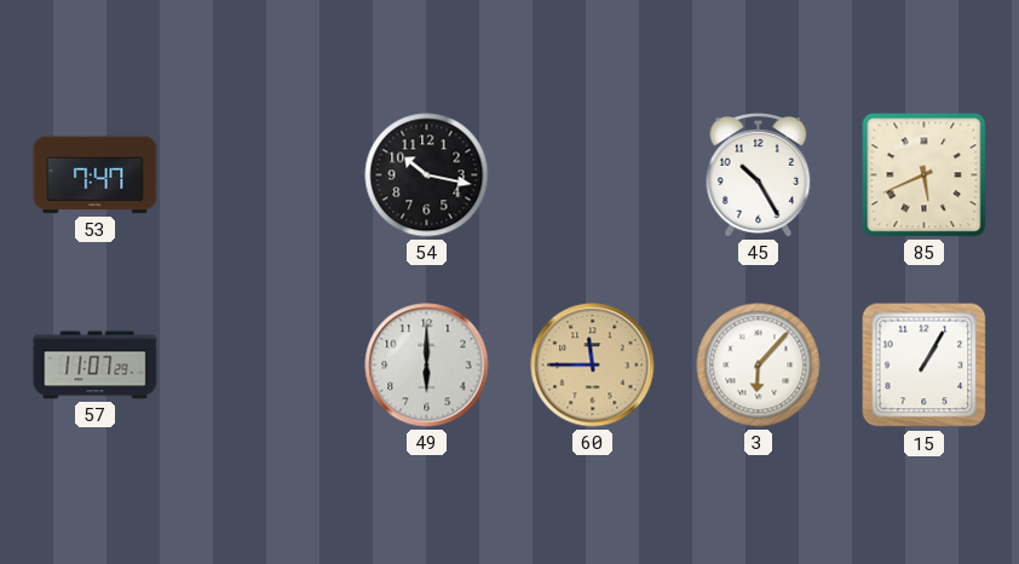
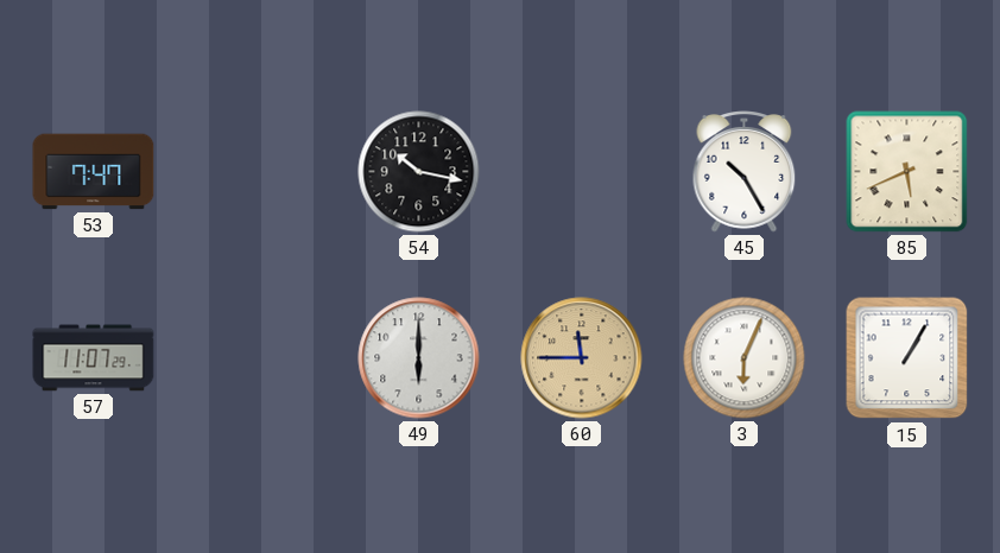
3: 6:07 -> 6:04 (745, 358)
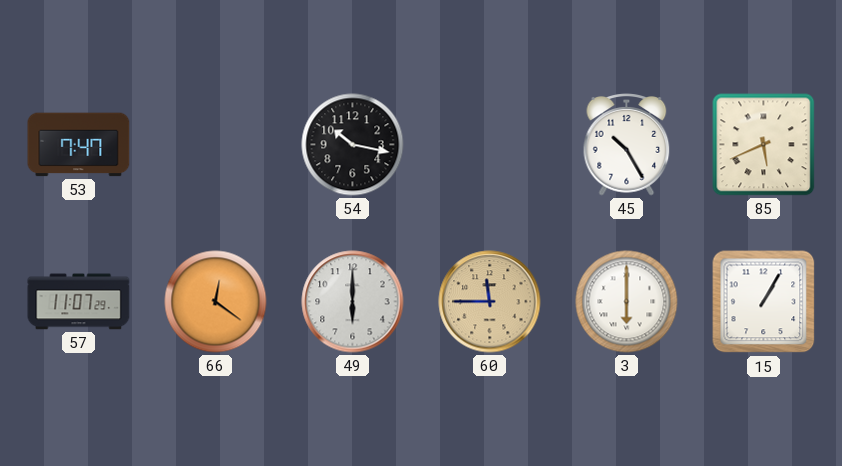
66: none -> 12:21 (216, 302)
3: 6:04 -> 6:00 (627, 302)
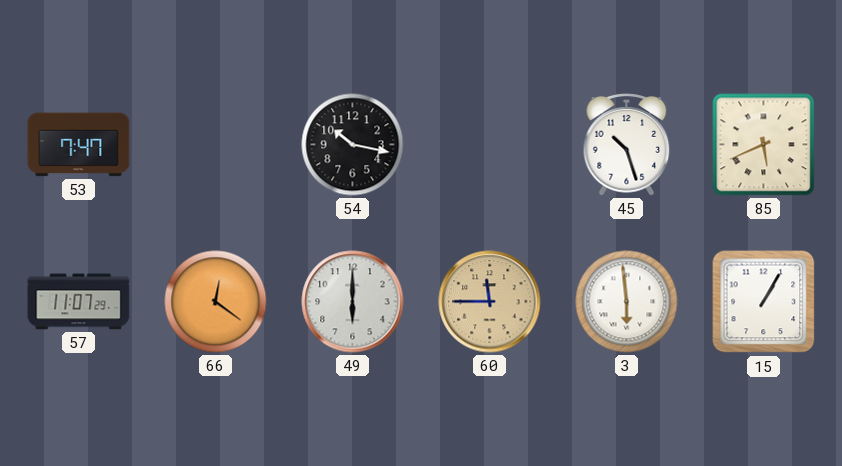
45: 10:25 -> 10:27 (627, 145)
3: 6:00 -> 5:59 (627, 302)
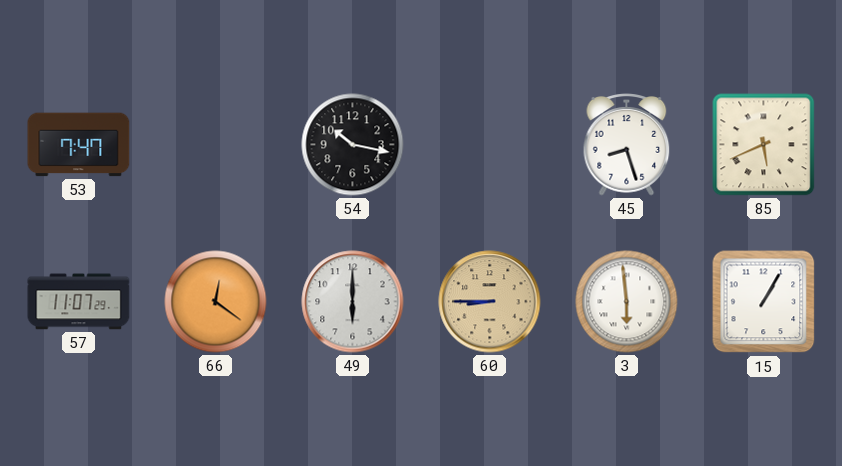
45: 10:27 -> 8:27 (627, 145)
60: 11:45 -> 8:45 (490, 302)
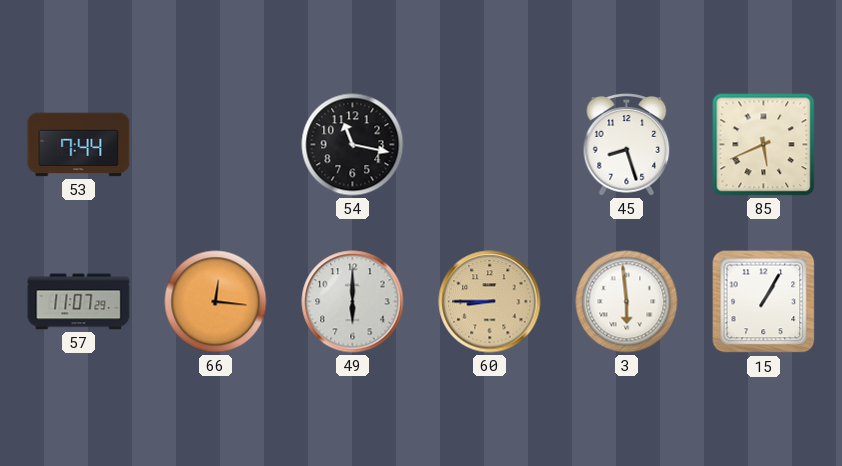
53: 7:47 -> 7:44 (79, 145)
54: 10:17 -> 11:17 (353, 145)
66: 12:21 -> 12:16 (216, 302)
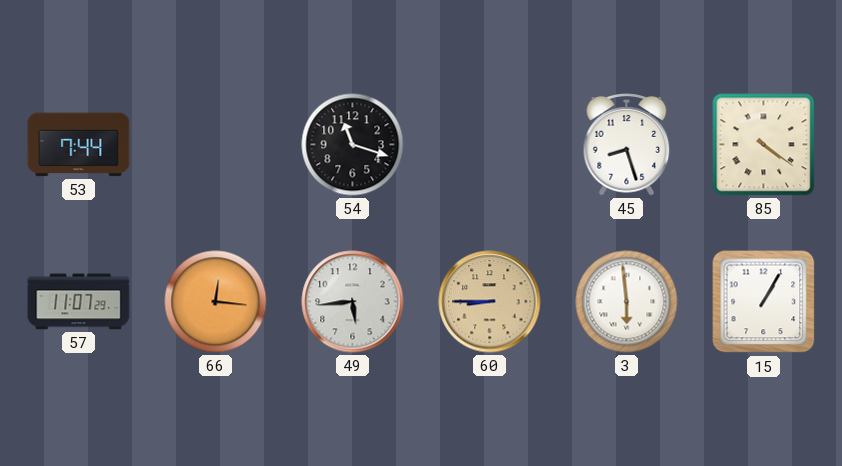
54: 11:17 -> 11:18 (353, 145)
85: 5:41 -> 4:21 (764, 145)
49: 6:00 -> 5:44 (353, 302)
